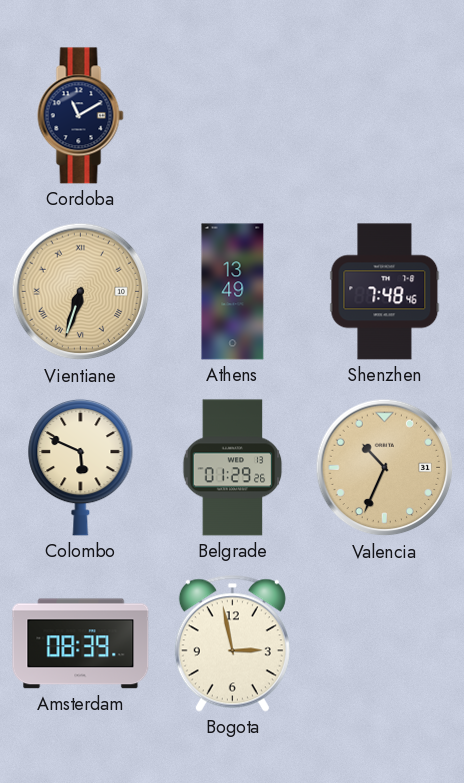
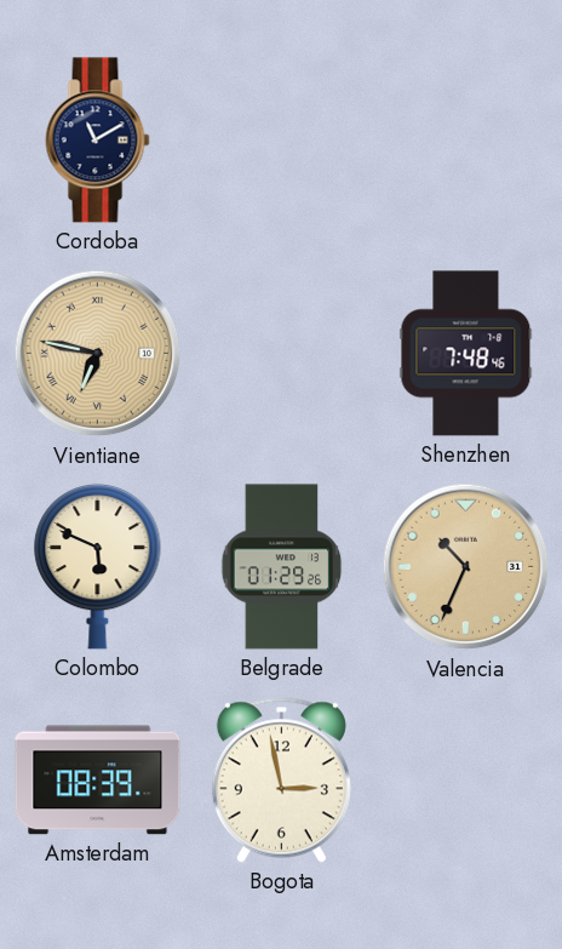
Vientiane: 6:33 -> 6:47 (98, 354)
Athens: 13:49 -> none (233, 292)
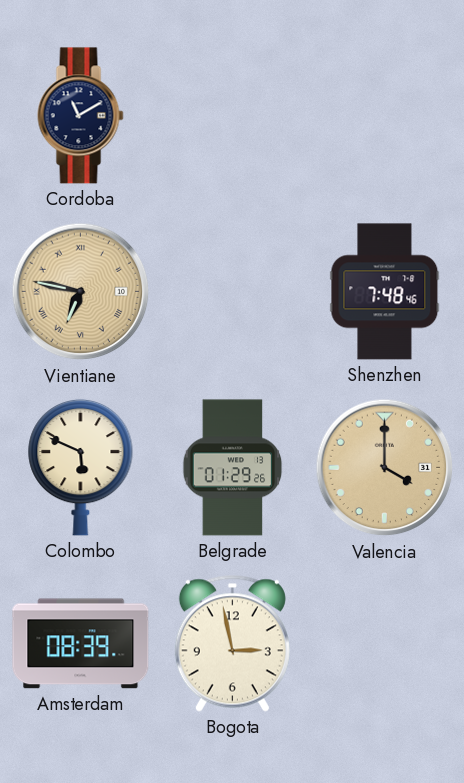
Valencia: 10:34 -> 4:00 (385, 468)
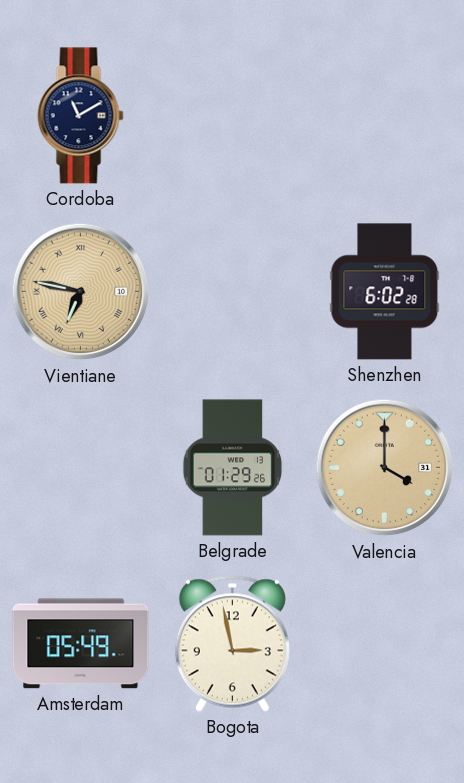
Shenzhen: 7:48 -> 6:02 (385, 292)
Colombo: 5:49 -> none (81, 467)
Amsterdam: 08:39 -> 05:49 (81, 644)
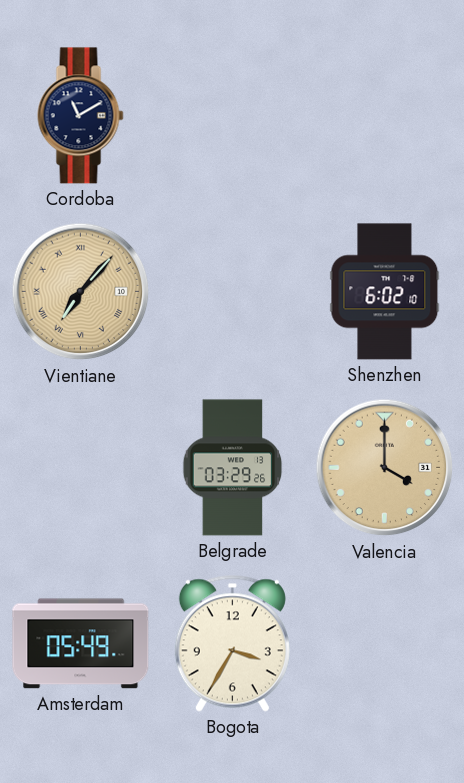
Vientiane: 6:47 -> 7:07 (81, 292)
Shenzhen: 6:02:28 -> 6:02:10 (385, 292)
Belgrade: 01:29 -> 03:29 (233, 468)
Bogota: 2:58 -> 3:35 (232, 643)
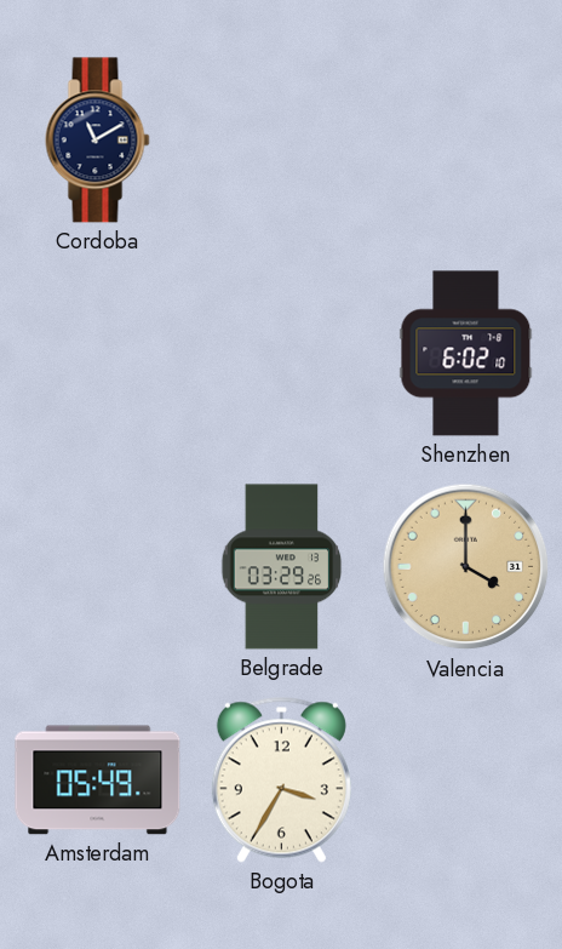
Vientiane: 7:07 -> none (81, 292)
